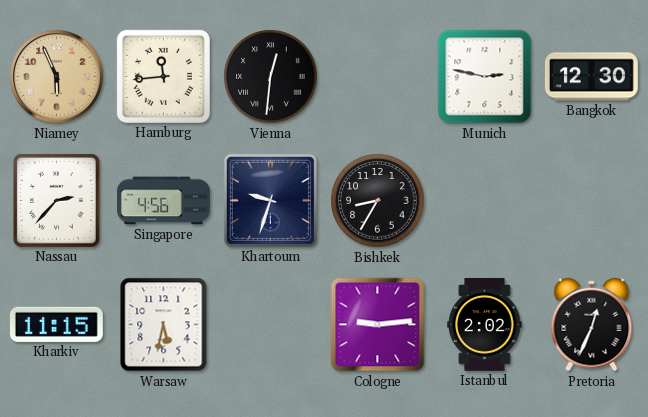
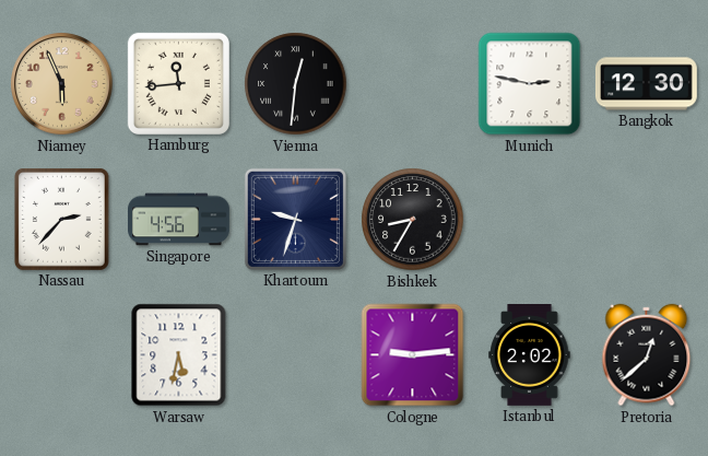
Kharkiv: 11:15 -> none (56, 324)
Pretoria: 12:34 -> 12:38 (647, 355)
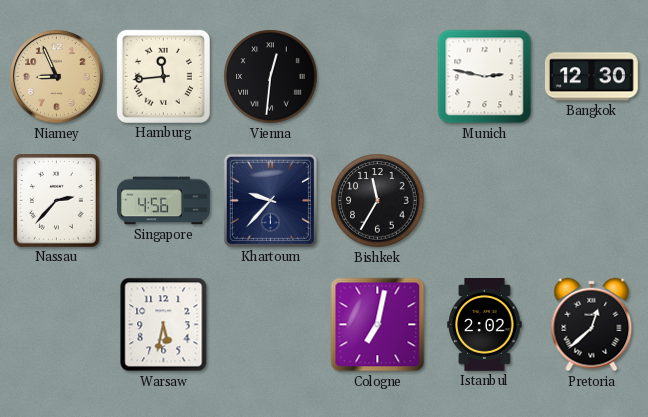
Niamey: 5:56 -> 8:56 (57, 77)
Khartoum: 9:33 -> 9:37 (270, 200)
Bishkek: 8:35 -> 11:35 (378, 201)
Cologne: 9:14 -> 7:02 (378, 325)
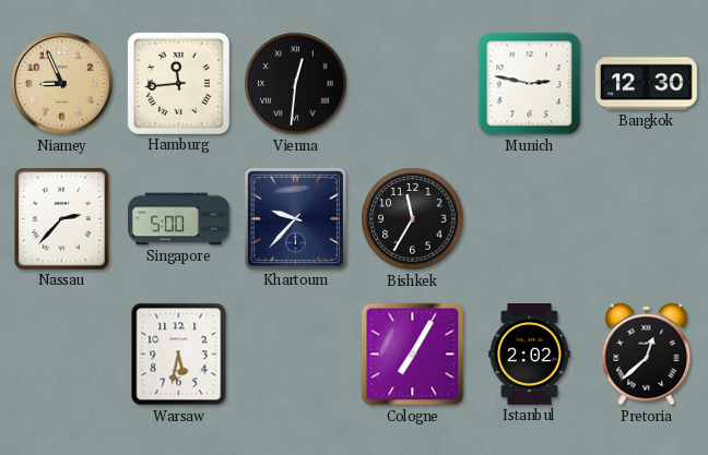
Singapore: 4:56 -> 5:00 (179, 219)
Cologne: 7:02 -> 7:05 (413, 355)
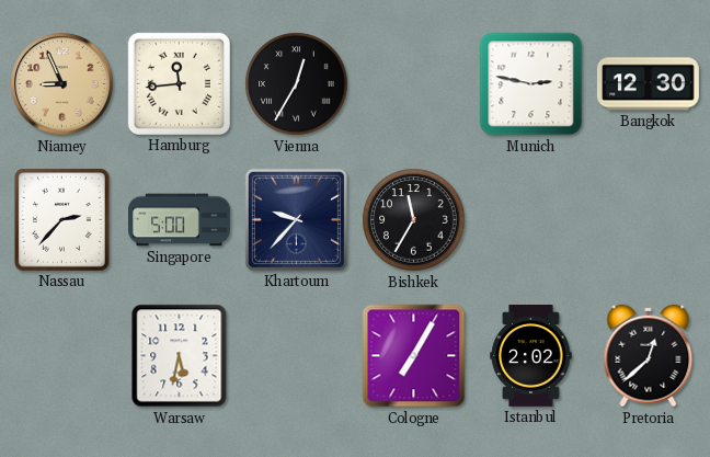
Vienna: 12:31 -> 12:35 (297, 84)
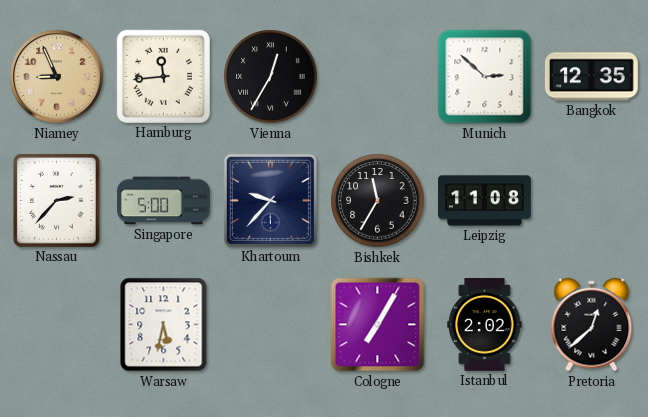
Munich: 2:47 -> 2:52 (485, 77)
Bangkok: 12:30 -> 12:35 (591, 77)
Leipzig: none -> 11:08 (485, 201)
